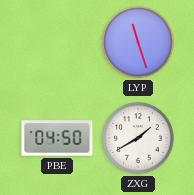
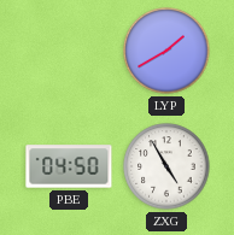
LYP: 11:27 -> 1:40 (166, 51)
ZXG: 1:40 -> 4:55 (166, 166)
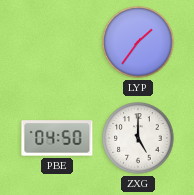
LYP: 1:40 -> 1:36 (138, 42)
ZXG: 4:55 -> 5:00 (138, 138)
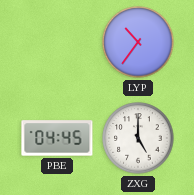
LYP: 1:36 -> 10:36 (138, 42)
PBE: 04:50 -> 04:45 (57, 138)
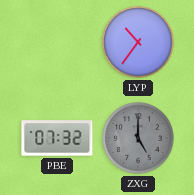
PBE: 04:45 -> 07:32 (57, 138)
ZXG dial: white -> grey (138, 138)
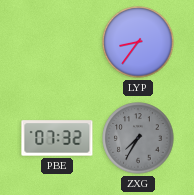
LYP: 10:36 -> 8:36 (138, 42)
ZXG: 5:00 -> 7:35 (138, 138)
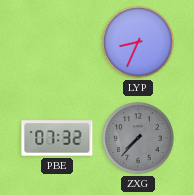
LYP: 8:36 -> 8:34 (138, 42)
ZXG: 7:35 -> 7:37 (138, 138)
